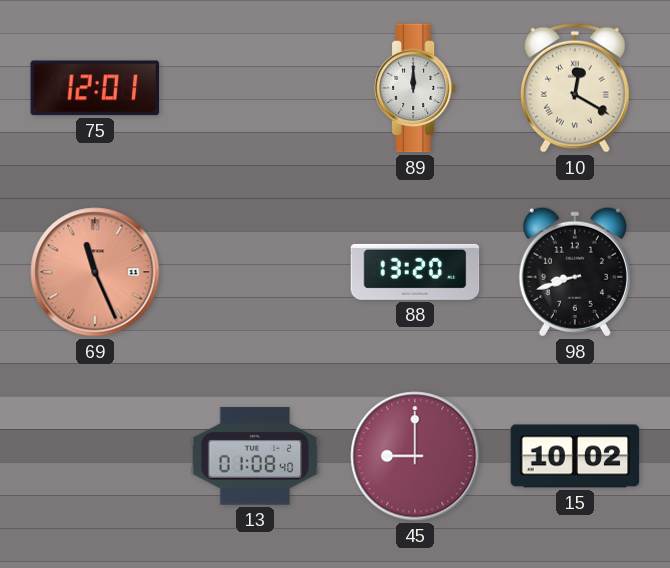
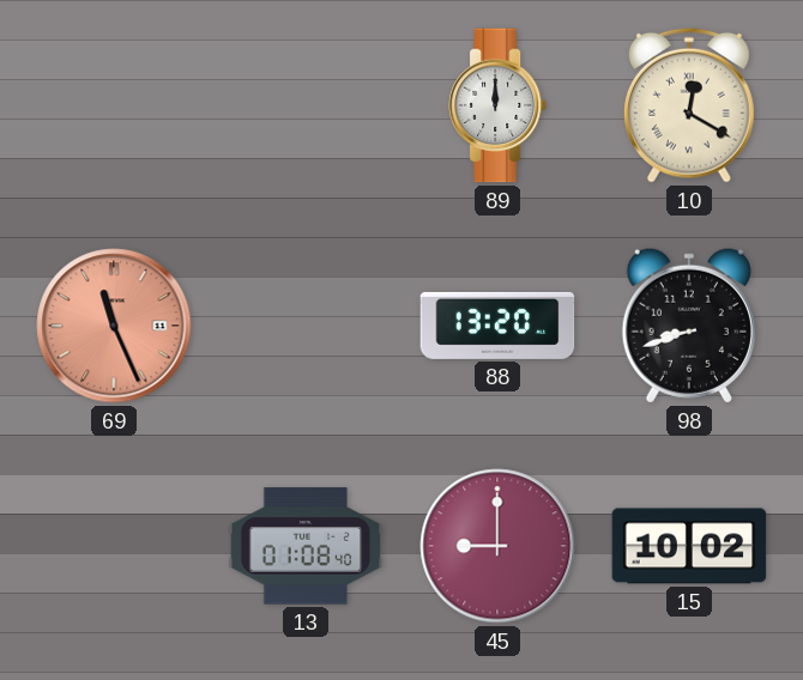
75: 12:01 -> none (95, 88)
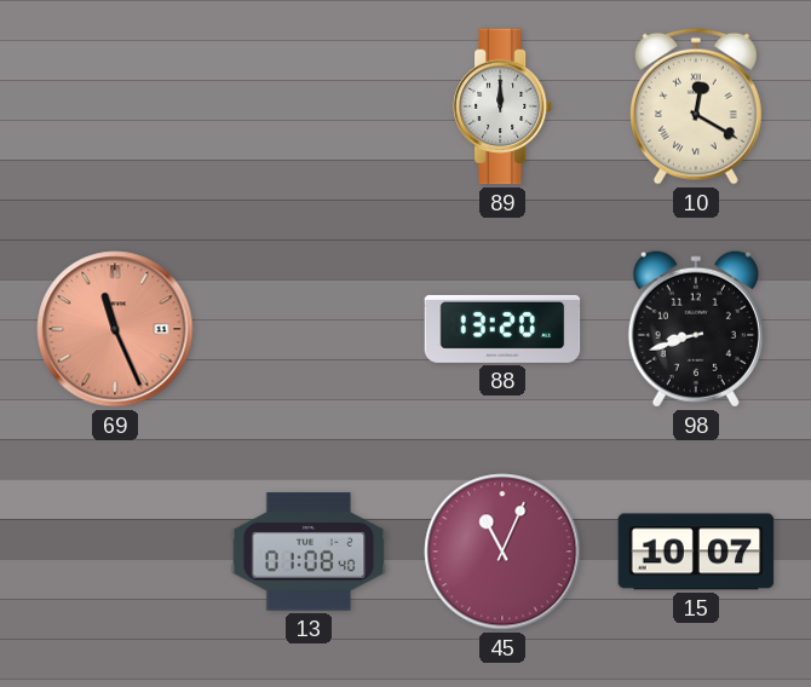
45: 9:00 -> 11:04 (502, 552)
15: 10:02 -> 10:07 (696, 552)
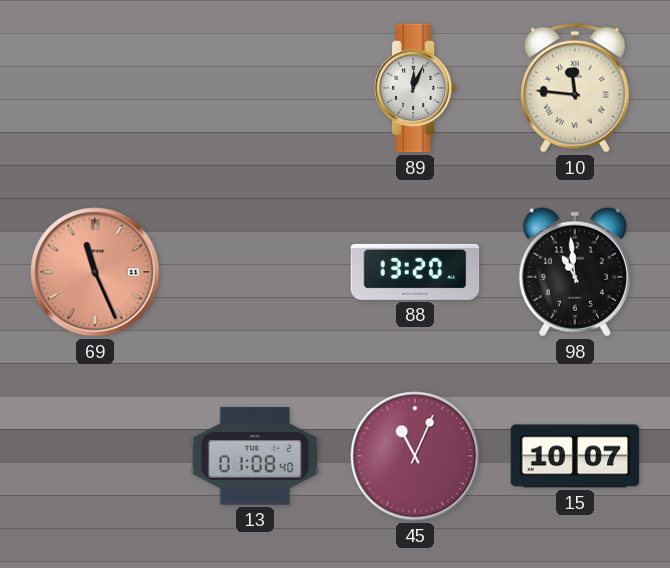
89: 12:00 -> 12:04 (415, 88)
10: 12:20 -> 11:46 (575, 88)
98: 8:42 -> 10:59 (575, 272)
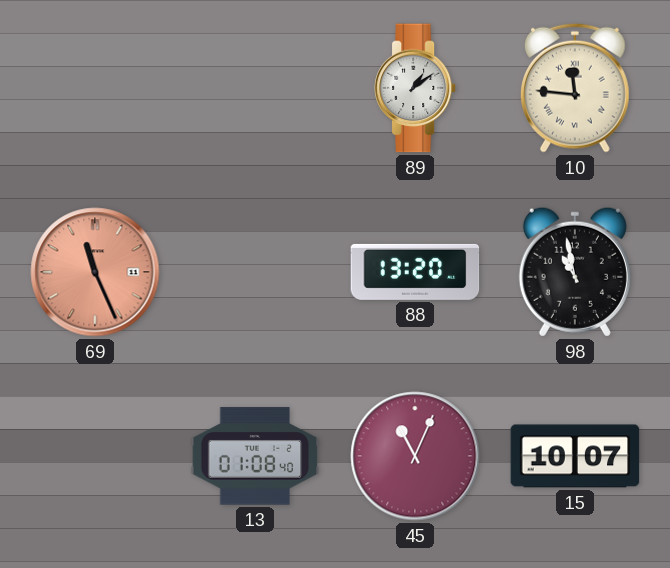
89: 12:04 -> 1:09 (415, 88)
98: 10:59 -> 10:58 (575, 272)
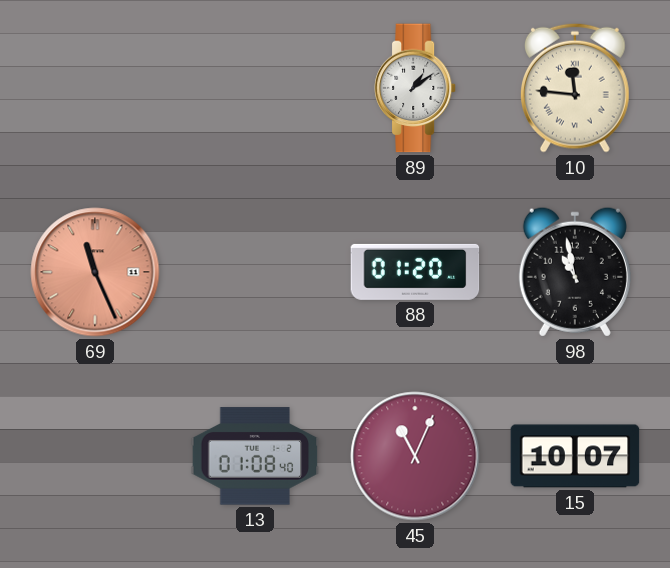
88: 13:20 -> 01:20 (415, 272)
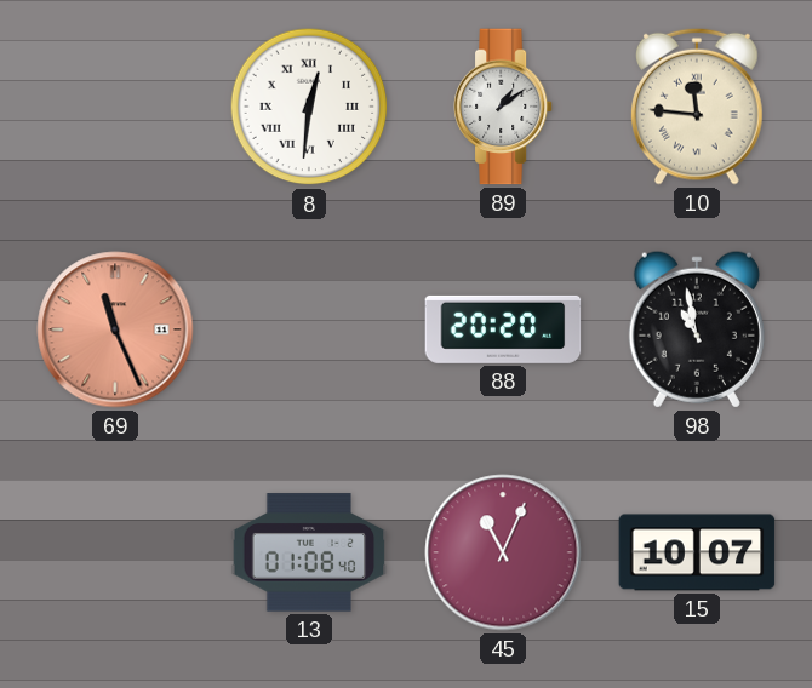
8: none -> 12:31 (309, 107)
88: 01:20 -> 20:20 (503, 329)
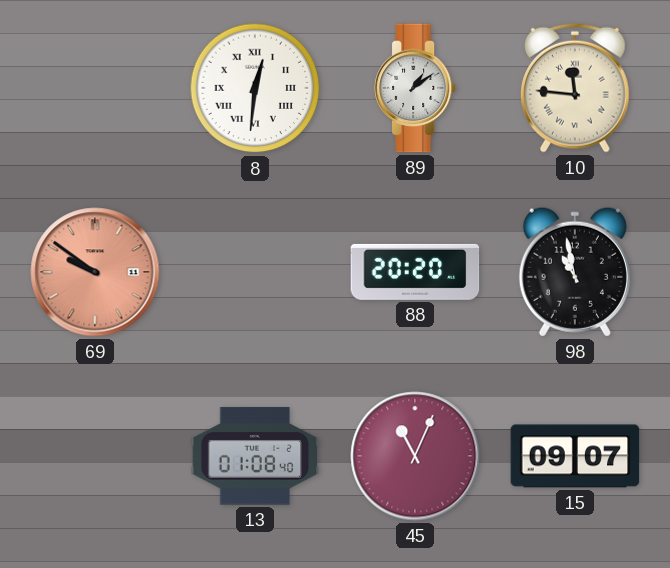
69: 11:26 -> 9:51 (95, 272)
15: 10:07 -> 09:07 (575, 456)
